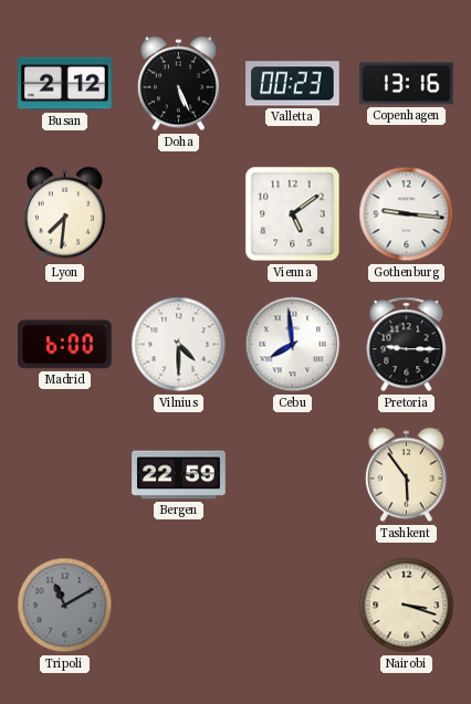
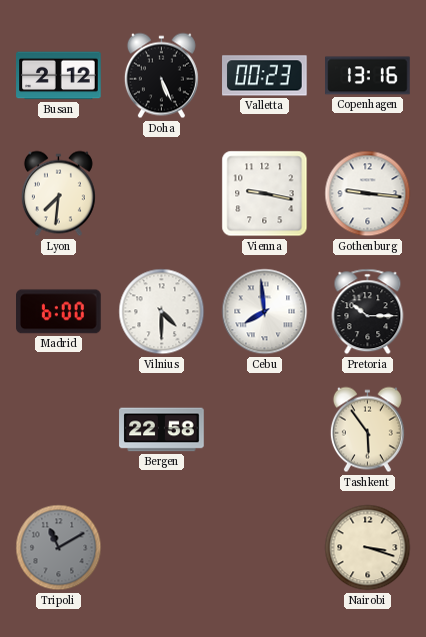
Vienna: 5:09 -> 9:17 (265, 194)
Pretoria: 9:15 -> 10:15 (368, 312)
Bergen: 22:59 -> 22:58 (162, 430)
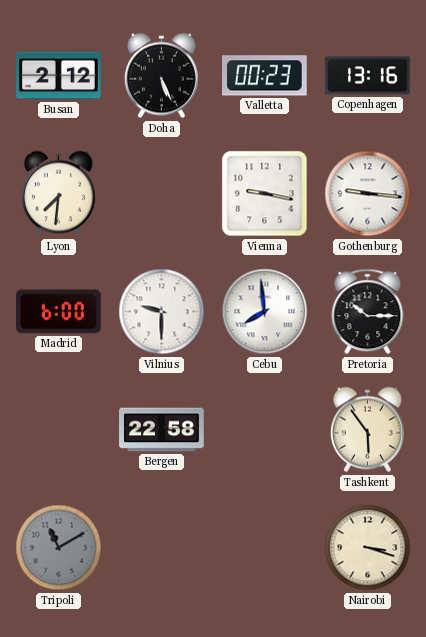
Vilnius: 4:30 -> 9:30 (162, 312)
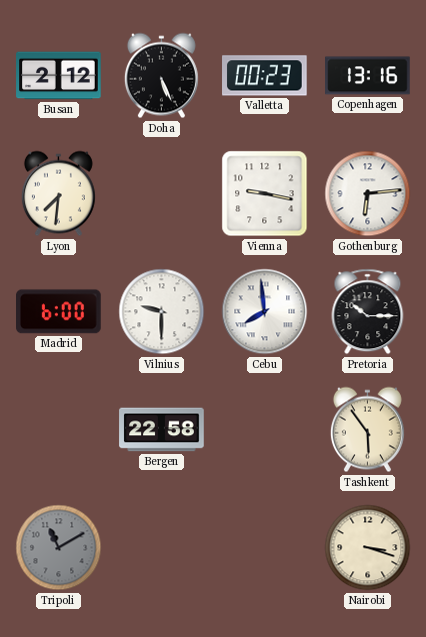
Gothenburg: 9:16 -> 6:14 (368, 194)
